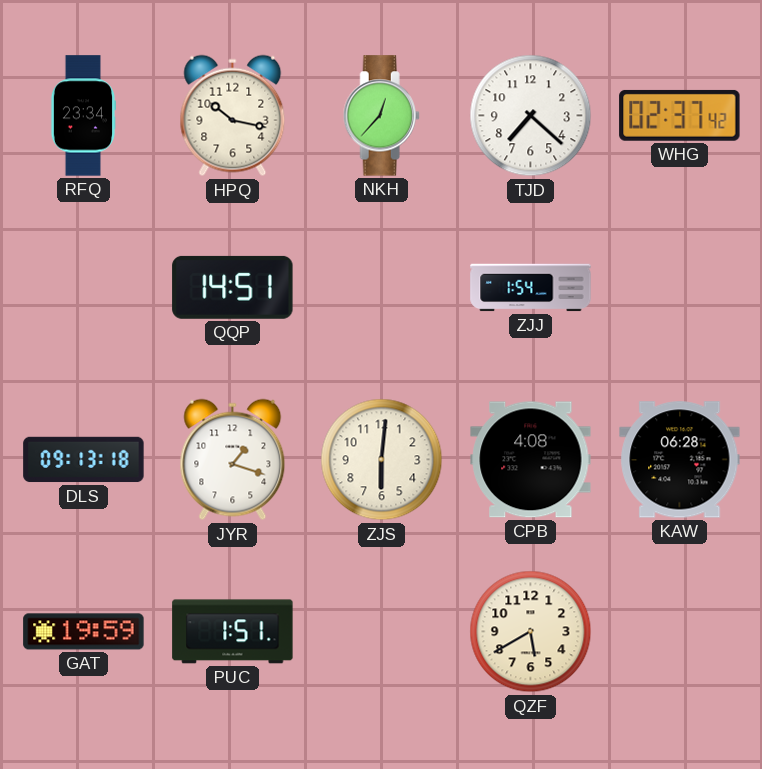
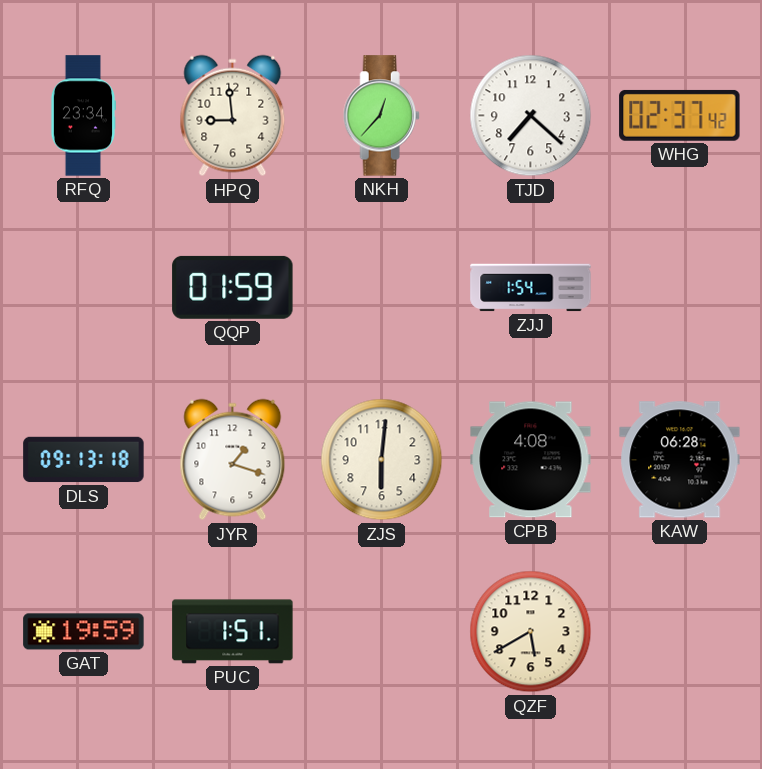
HPQ: 10:17 -> 8:59 (233, 116)
QQP: 14:51 -> 01:59 (233, 287)
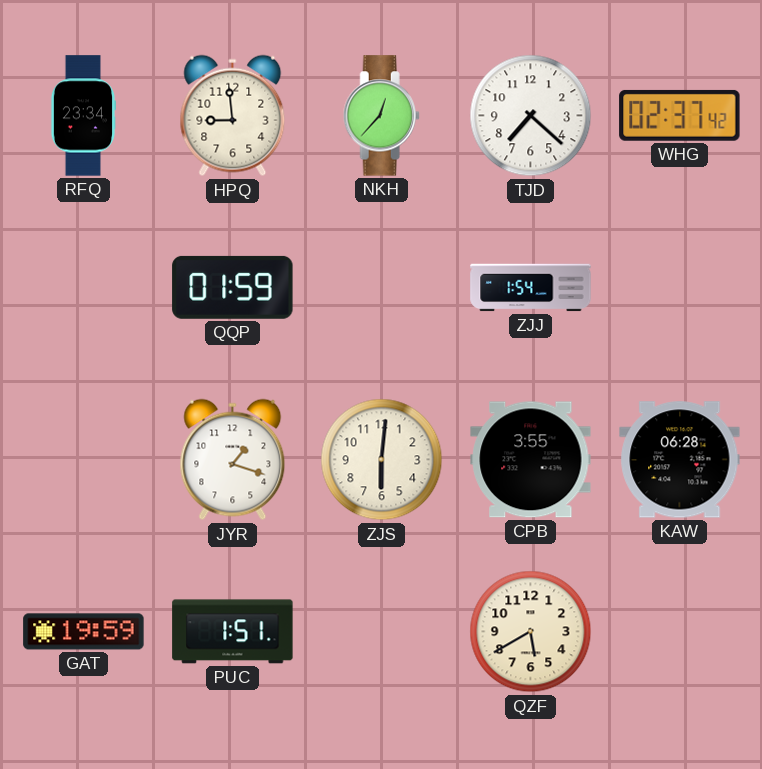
DLS: 09:13 -> none (84, 460)
CPB: 4:08 -> 3:55 (531, 460)
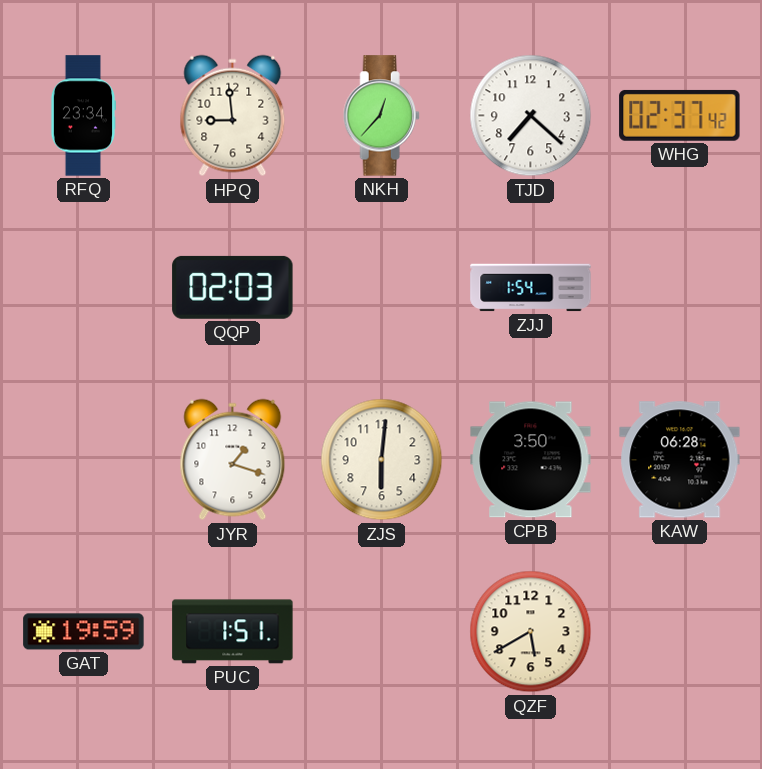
QQP: 01:59 -> 02:03 (233, 287)
CPB: 3:55 -> 3:50 (531, 460)
